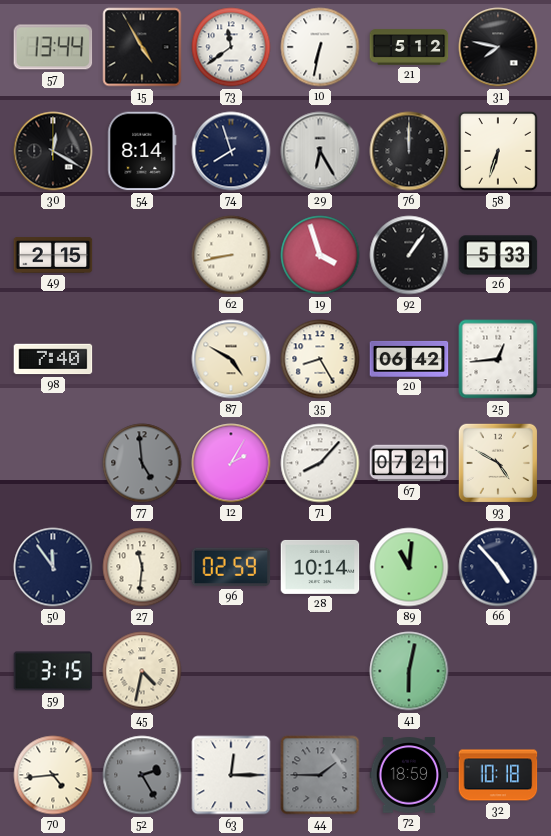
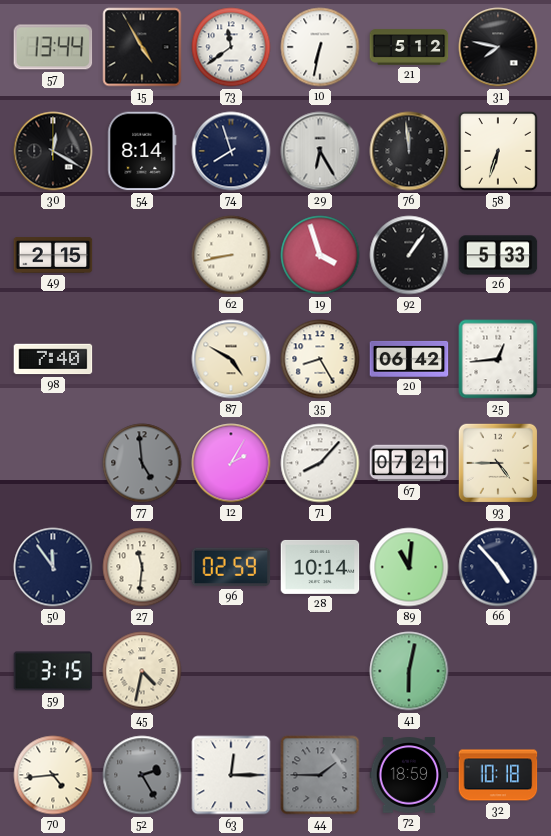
76: 12:00 -> 11:59 (409, 151)
93: 4:50 -> 4:45 (498, 463)
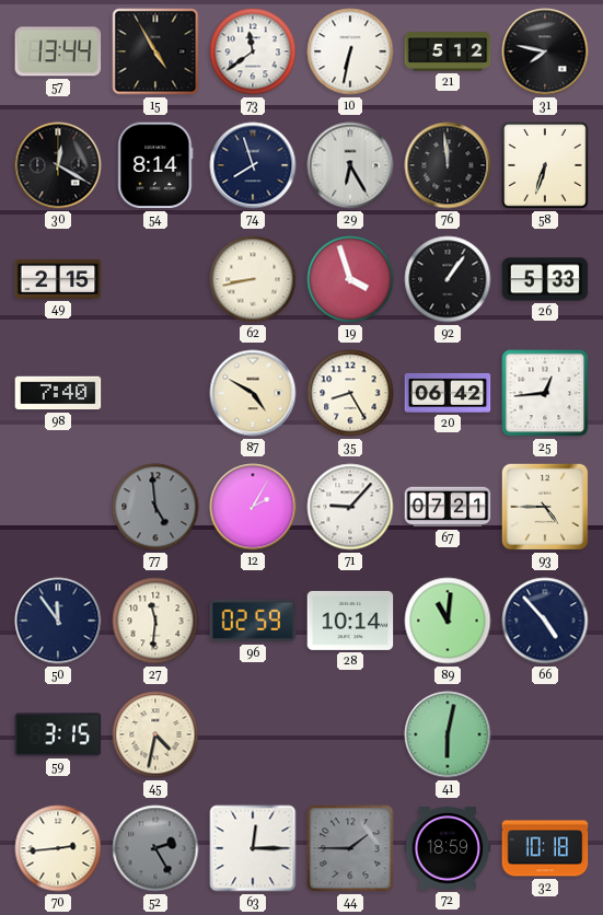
71: 8:07 -> 9:07 (350, 507)
70: 4:44 -> 2:44 (58, 848)
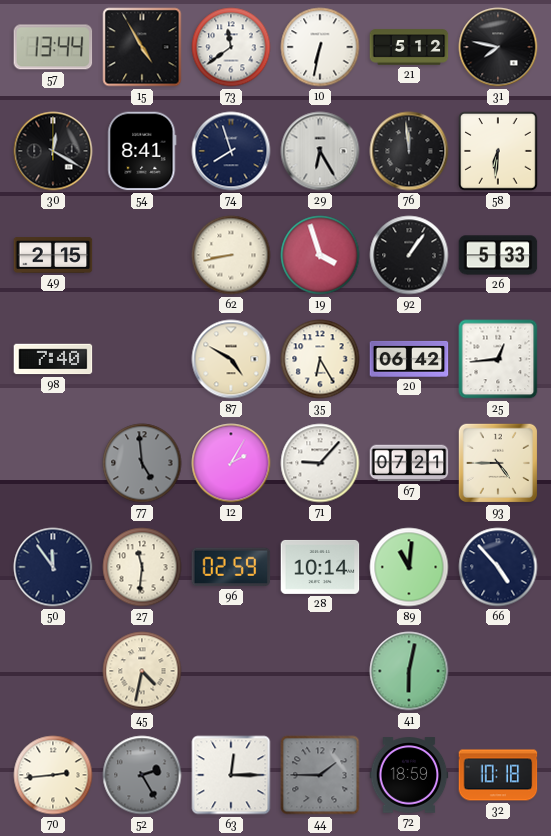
54: 8:14 -> 8:41 (142, 151)
58: 6:33 -> 6:31 (498, 151)
35: 8:25 -> 6:25 (320, 359)
59: 3:15 -> none (58, 734)
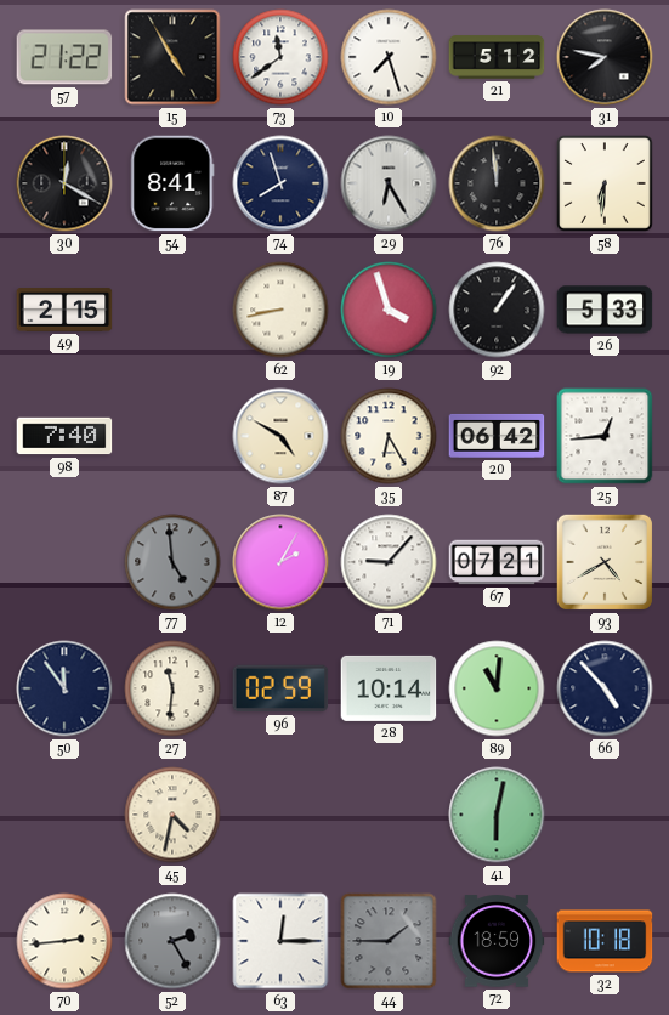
57: 13:44 -> 21:22 (64, 57)
10: 6:32 -> 7:27 (389, 57)
93: 4:45 -> 4:40 (605, 562)
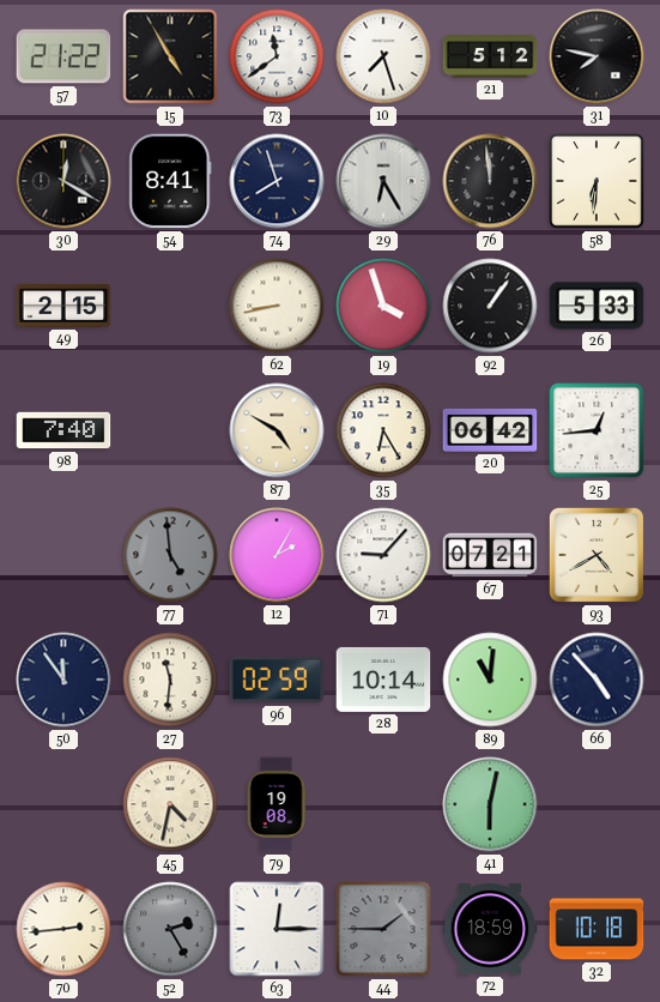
79: none -> 19:08 (277, 804)
